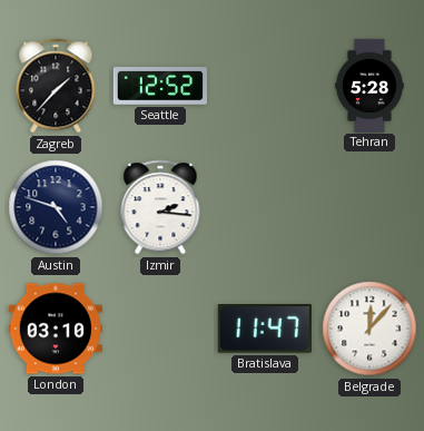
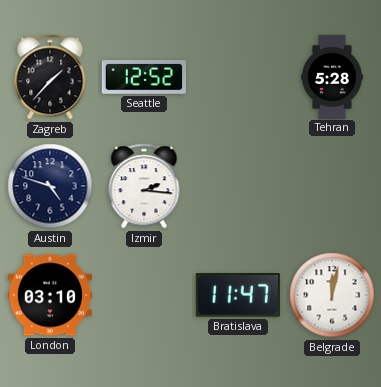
Belgrade: 12:07 -> 12:02 (332, 295)
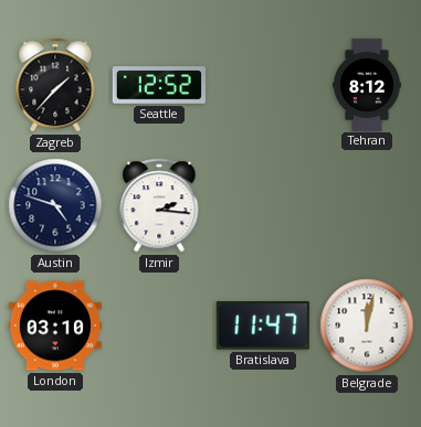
Tehran: 5:28 -> 8:12 (368, 84)
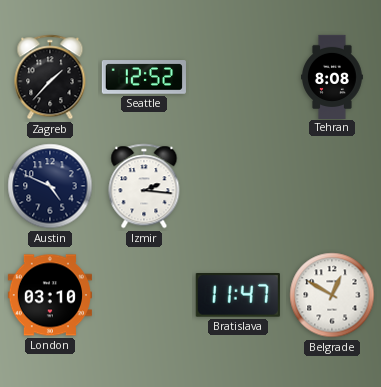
Tehran: 8:12 -> 8:08 (333, 76)
Austin: 4:48 -> 4:49 (50, 186)
Belgrade: 12:02 -> 12:50 (332, 295)
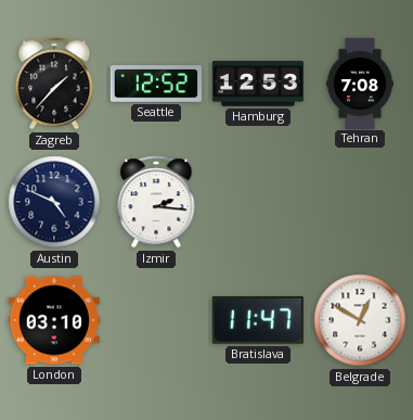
Hamburg: none -> 12:53 (258, 84)
Tehran: 8:08 -> 7:08 (361, 82)
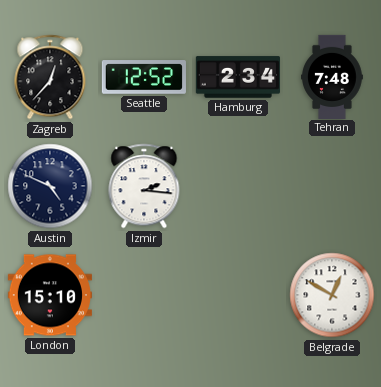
Zagreb: 1:37 -> 12:37 (50, 77)
Hamburg: 12:53 -> 2:34 (238, 77)
Tehran: 7:08 -> 7:48 (333, 76)
London: 03:10 -> 15:10 (50, 295)
Bratislava: 11:47 -> none (258, 321)
